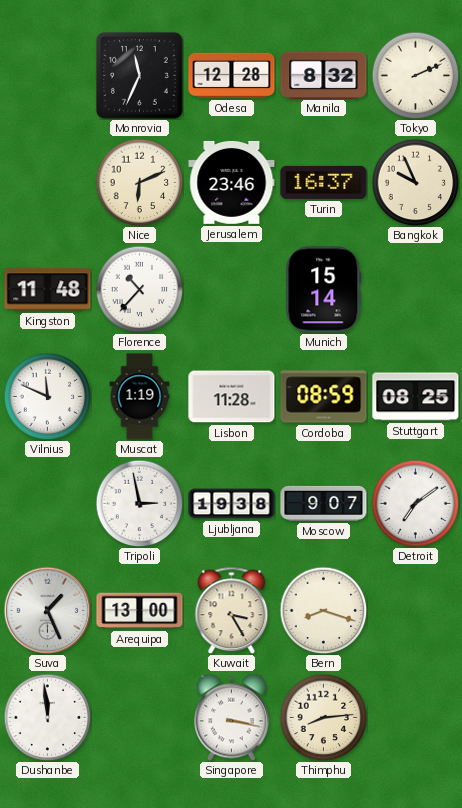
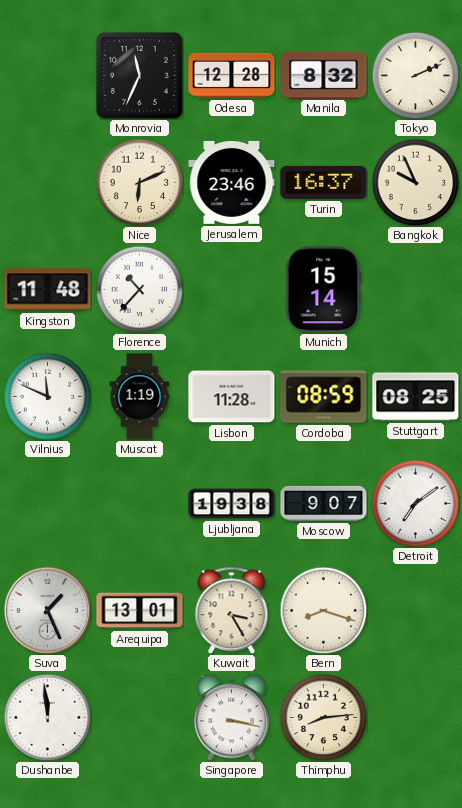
Tripoli: 2:58 -> none (139, 503)
Arequipa: 13:00 -> 13:01 (140, 611)
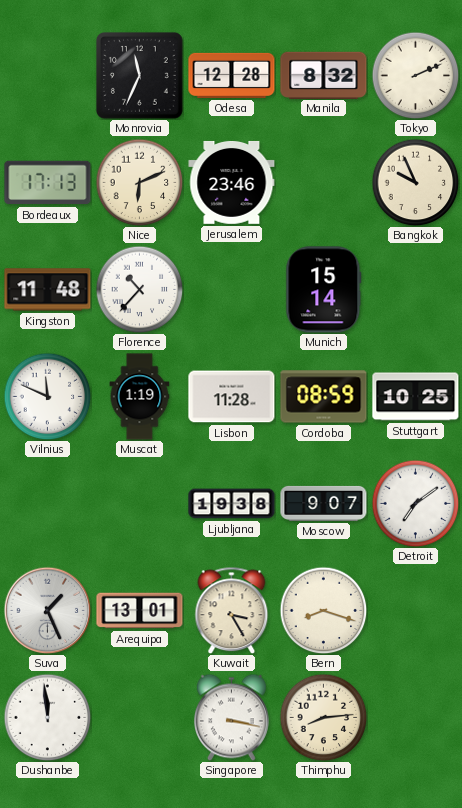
Bordeaux: none -> 17:13 (48, 183)
Turin: 16:37 -> none (324, 182)
Stuttgart: 08:25 -> 10:25 (416, 397)
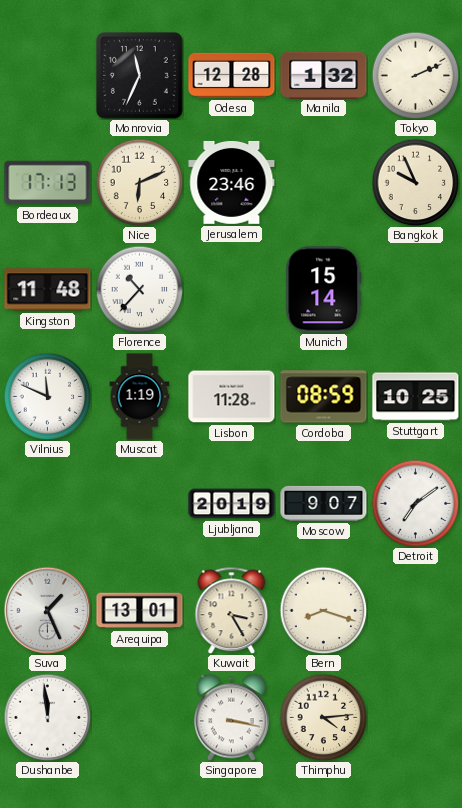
Manila: 8:32 -> 1:32 (324, 75)
Ljubljana: 19:38 -> 20:19 (232, 504)
Thimphu: 8:14 -> 4:14 (323, 717)
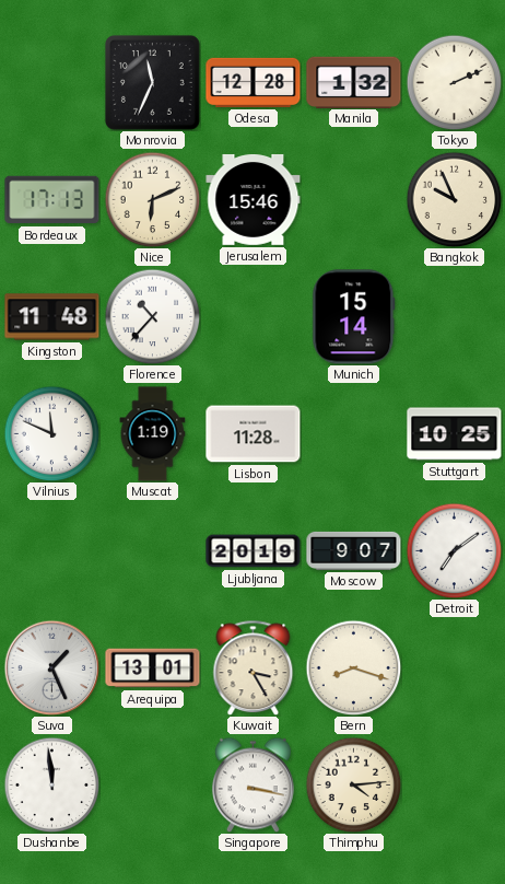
Jerusalem: 23:46 -> 15:46 (254, 199)
Cordoba: 08:59 -> none (324, 397)
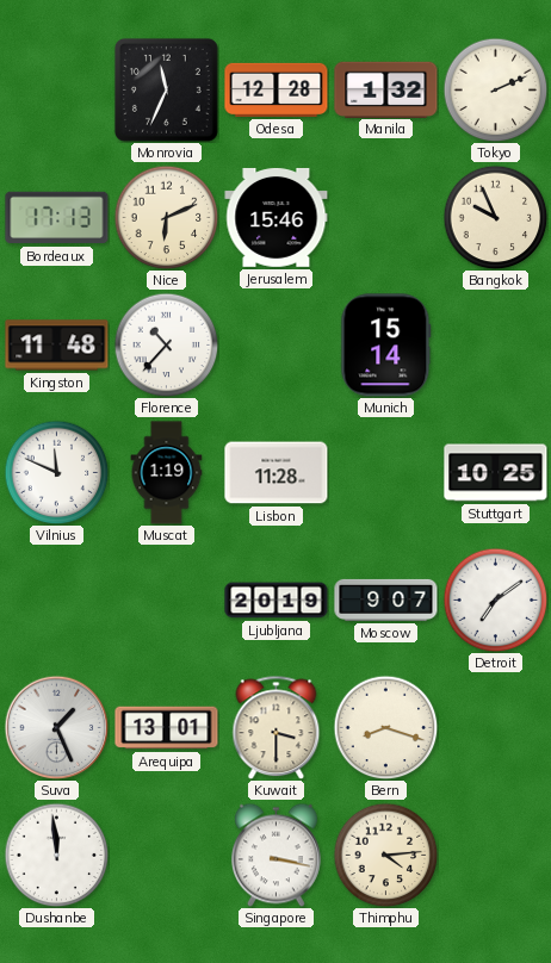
Kuwait: 3:25 -> 3:30 (277, 727)
